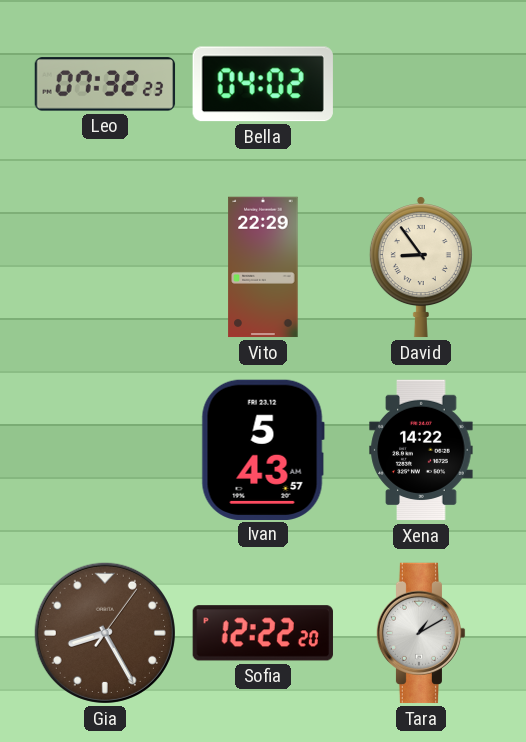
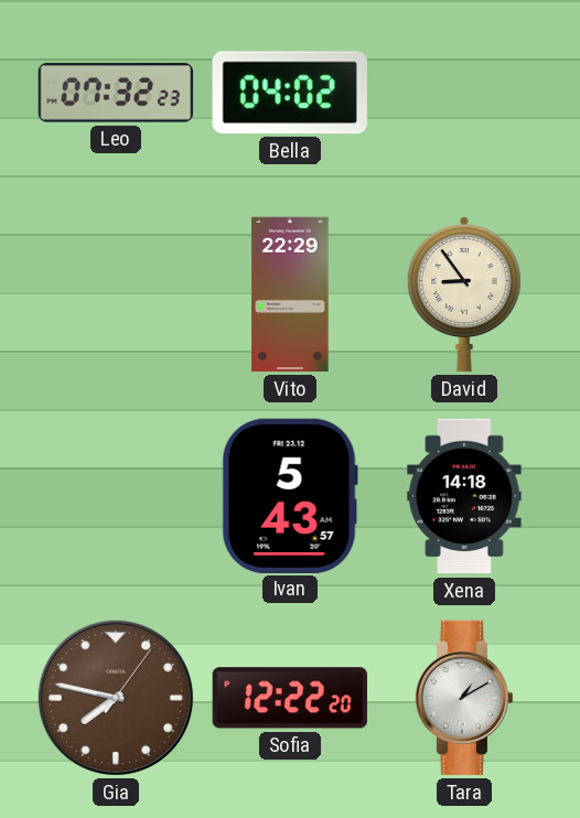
Xena: 14:22 -> 14:18 (464, 496)
Gia: 8:25 -> 7:47 (116, 698)
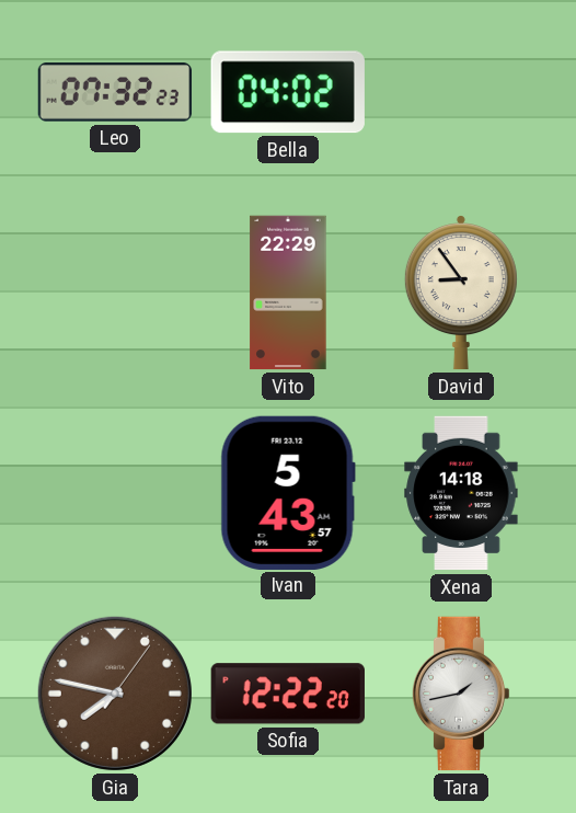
Tara: 1:10 -> 1:43 (461, 694)
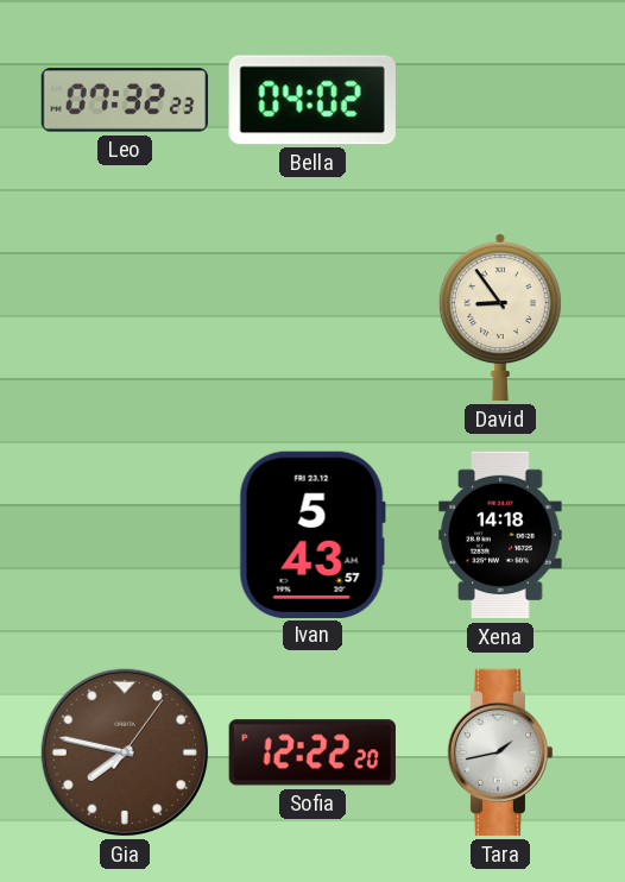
Vito: 22:29 -> none (288, 293)
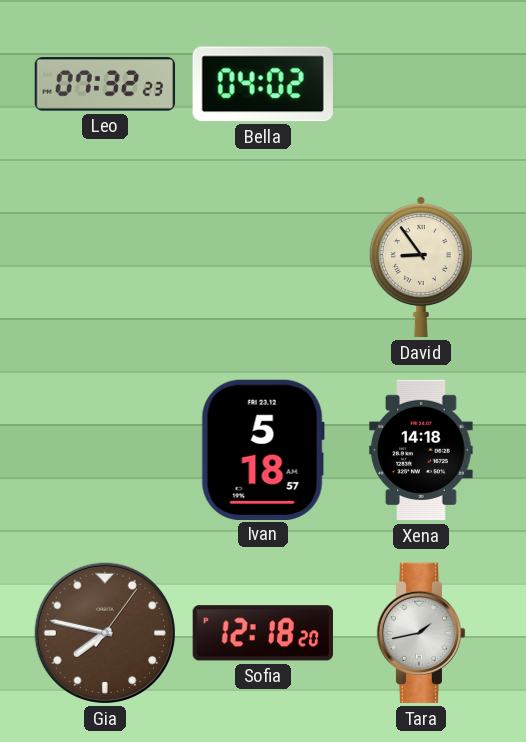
Ivan: 5:43 -> 5:18 (263, 449)
Sofia: 12:22 -> 12:18 (263, 633)
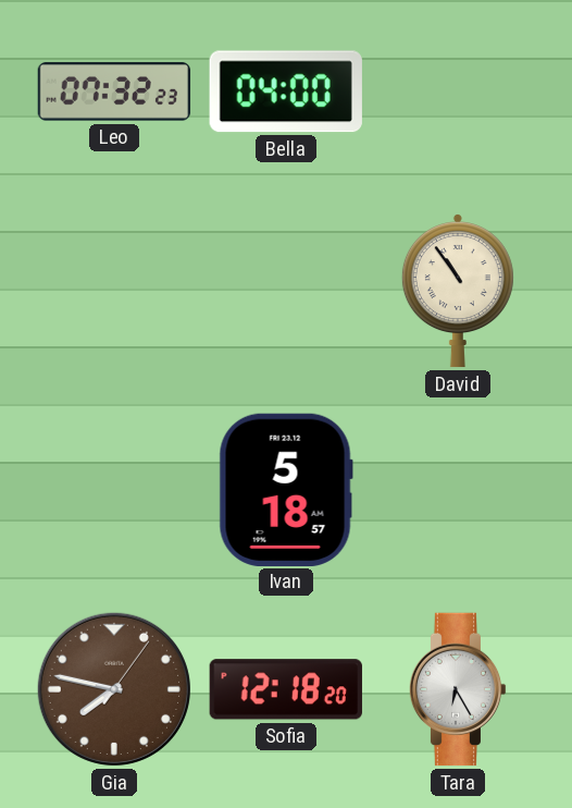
Bella: 04:02 -> 04:00 (286, 91)
David: 8:54 -> 10:54 (458, 291)
Xena: 14:18 -> none (421, 450)
Tara: 1:43 -> 6:25 (458, 689)
